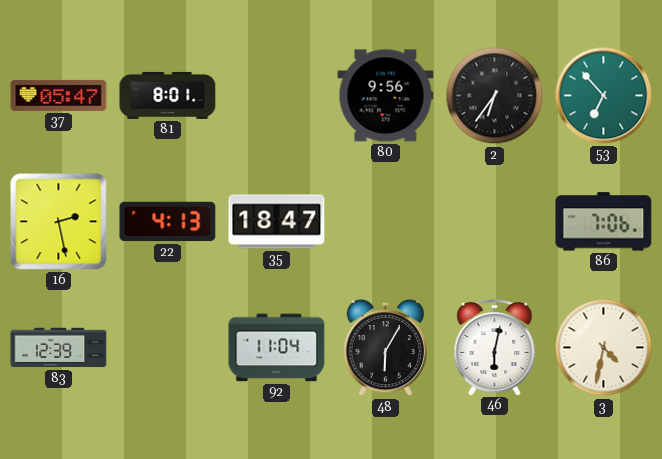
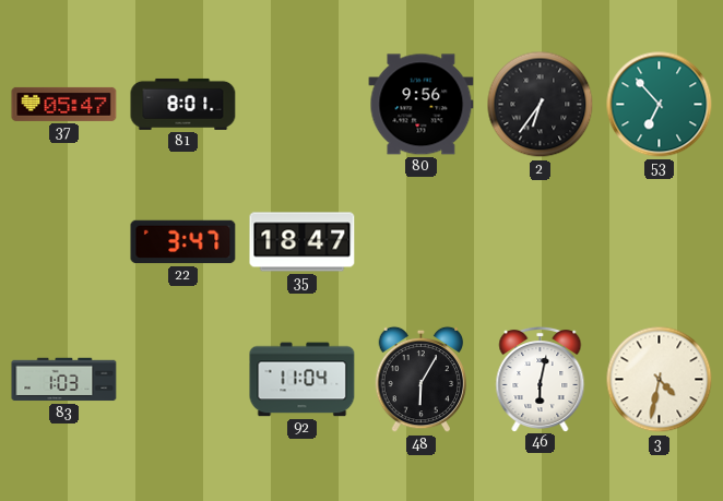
16: 2:28 -> none (59, 222)
22: 4:13 -> 3:47 (183, 242)
86: 7:06 -> none (604, 222)
83: 12:39 -> 1:03 (64, 380)
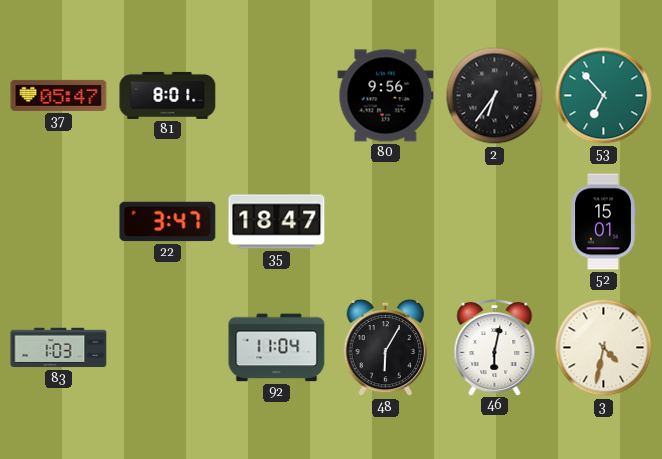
52: none -> 15:01 (603, 222)
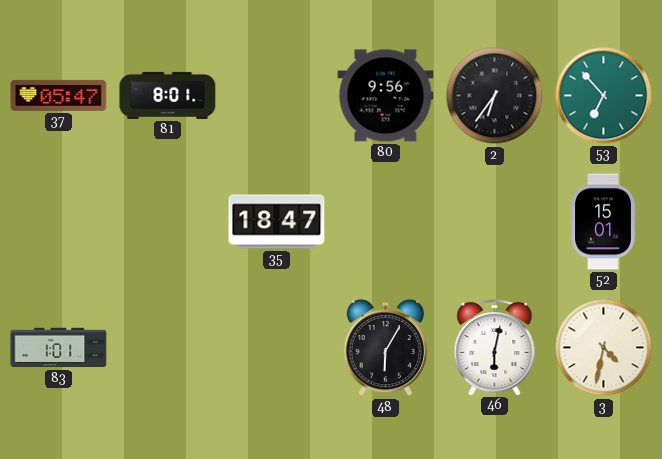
22: 3:47 -> none (168, 222)
83: 1:03 -> 1:01 (59, 348)
92: 11:04 -> none (277, 348)
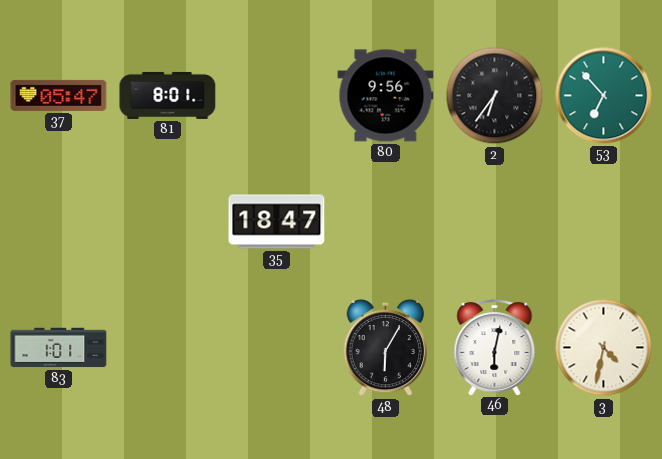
52: 15:01 -> none (603, 222)
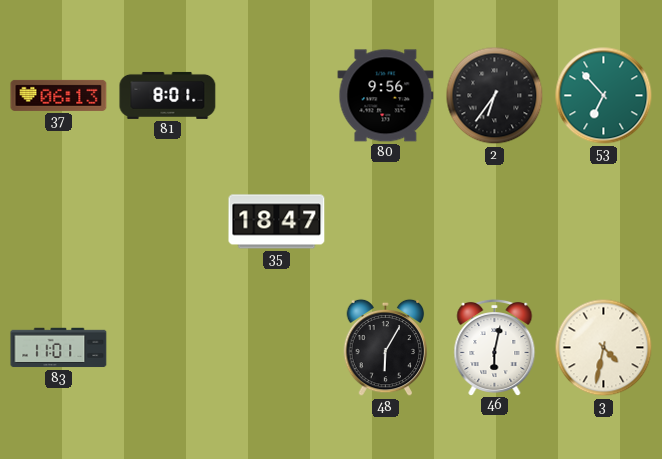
37: 05:47 -> 06:13 (59, 95)
83: 1:01 -> 11:01 (59, 348)
